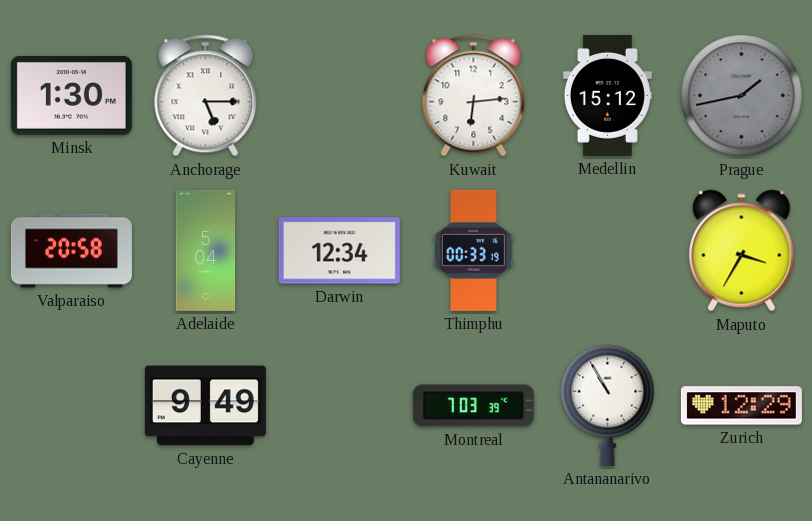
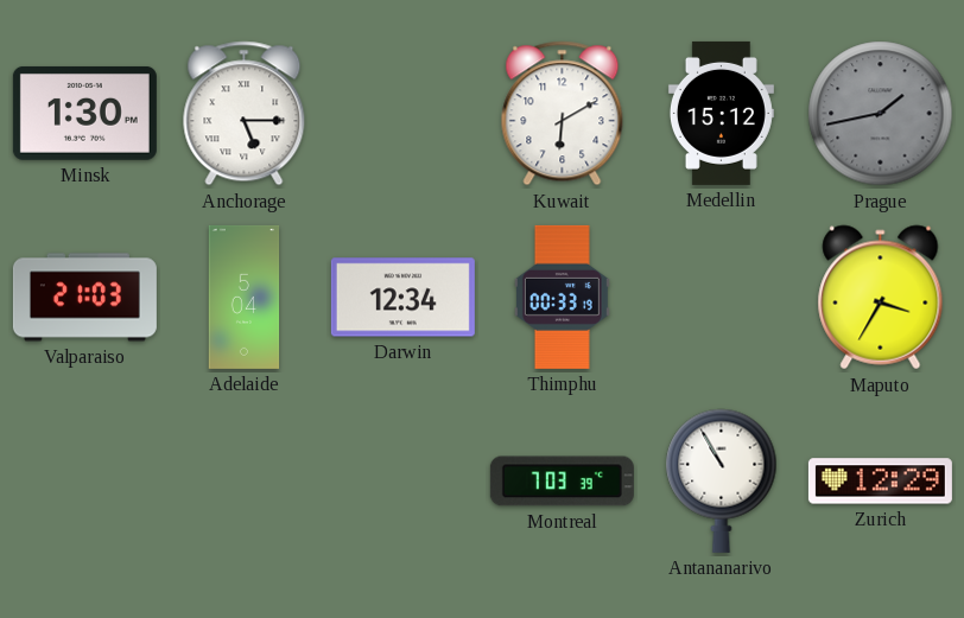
Kuwait: 6:14 -> 6:10 (563, 114)
Valparaiso: 20:58 -> 21:03 (84, 298)
Cayenne: 9:49 -> none (205, 406)
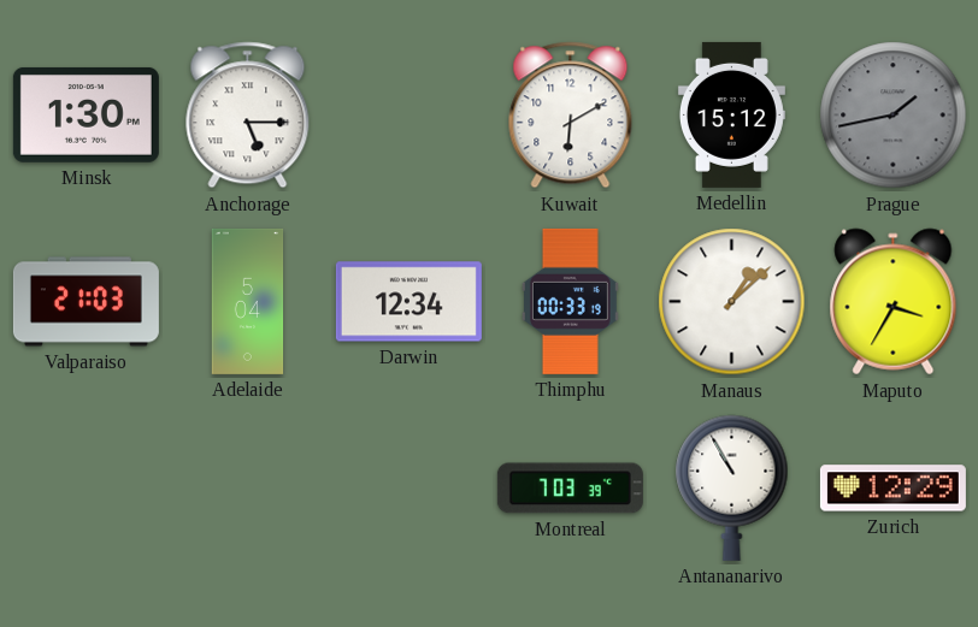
Manaus: none -> 1:08 (732, 302)
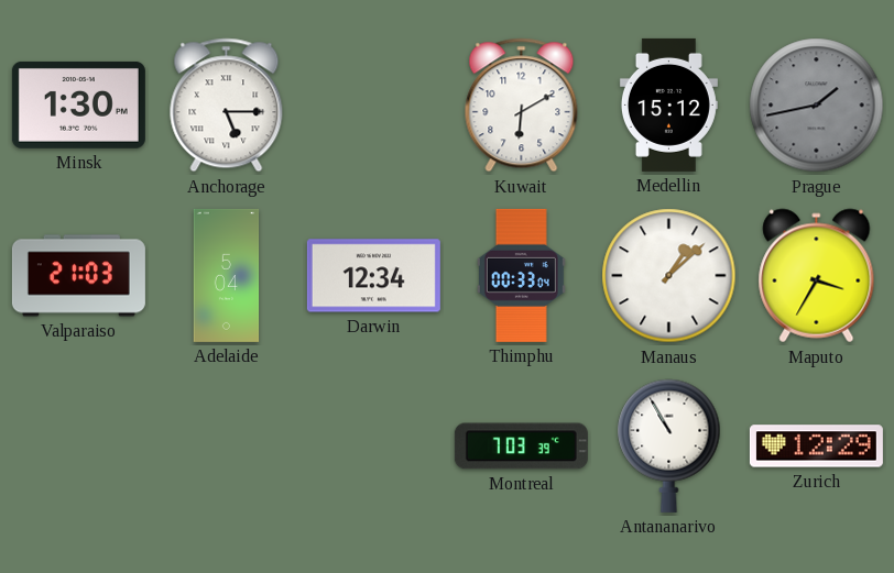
Thimphu: 00:33:19 -> 00:33:04 (521, 275)
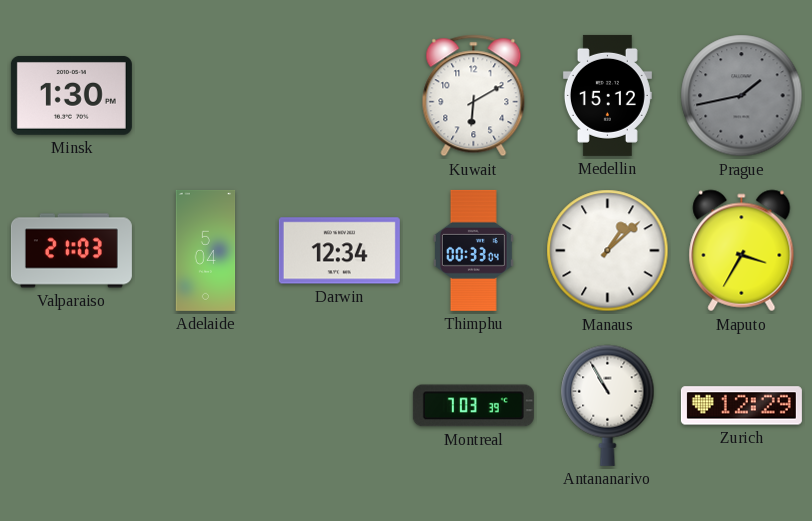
Anchorage: 5:15 -> none (227, 106)
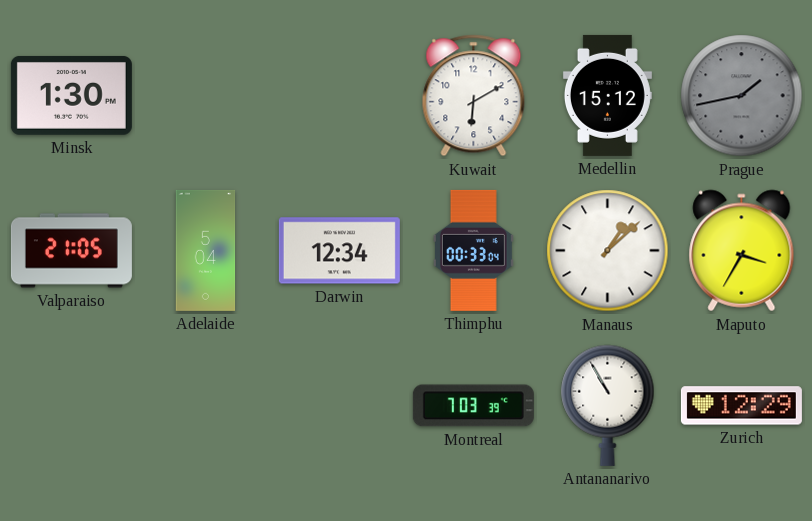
Valparaiso: 21:03 -> 21:05 (71, 251)
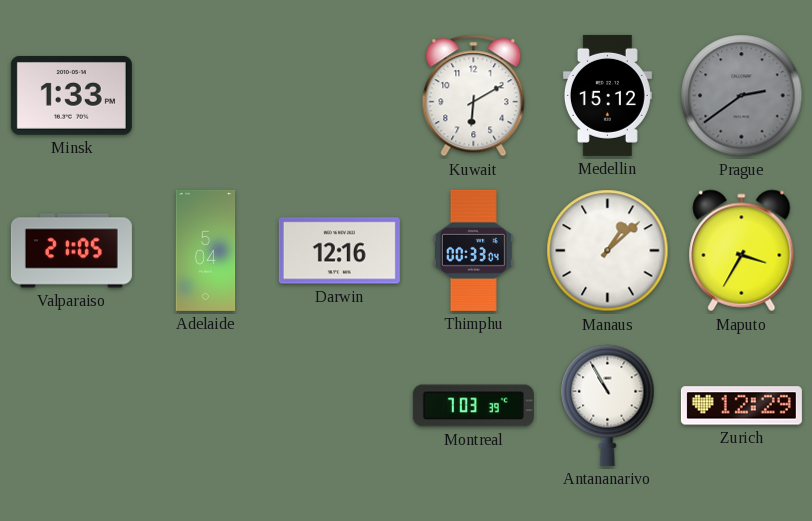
Minsk: 1:30 -> 1:33 (71, 96)
Prague: 1:43 -> 2:39 (742, 96)
Darwin: 12:34 -> 12:16 (339, 251)
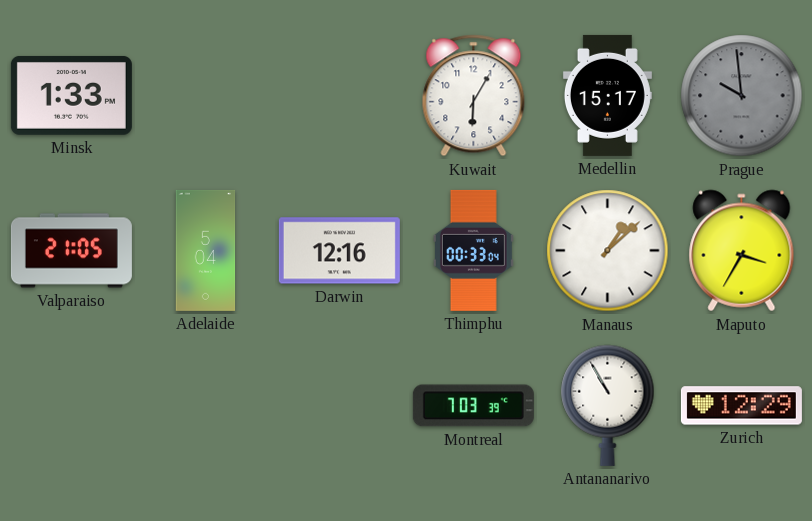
Kuwait: 6:10 -> 6:05 (474, 96)
Medellin: 15:12 -> 15:17 (607, 95)
Prague: 2:39 -> 9:59 (742, 96)
